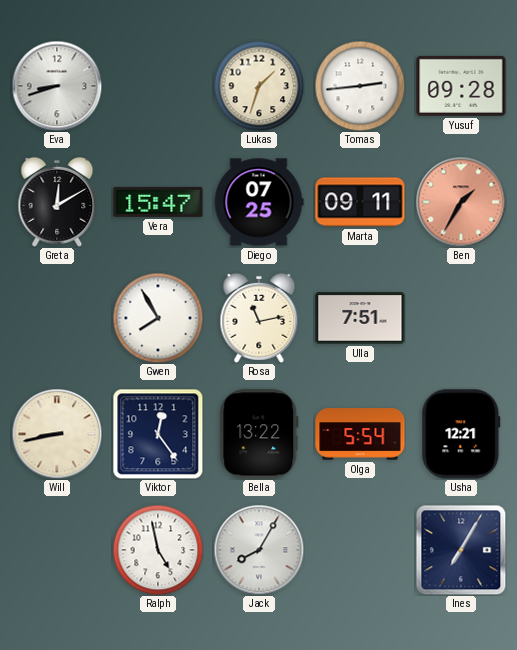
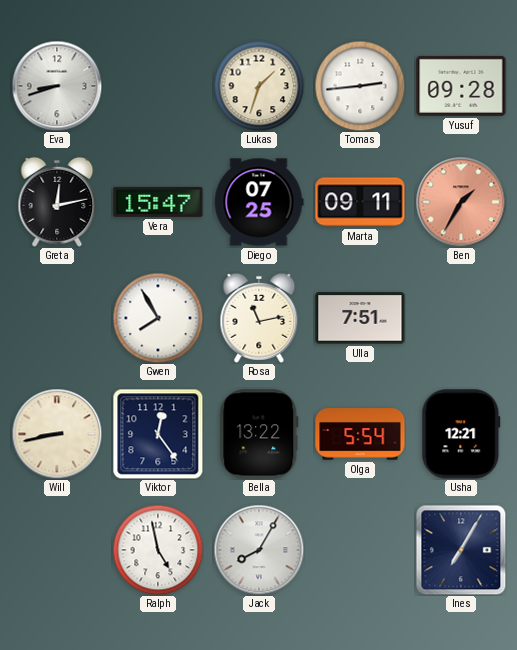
Greta: 12:10 -> 12:13 (57, 202)
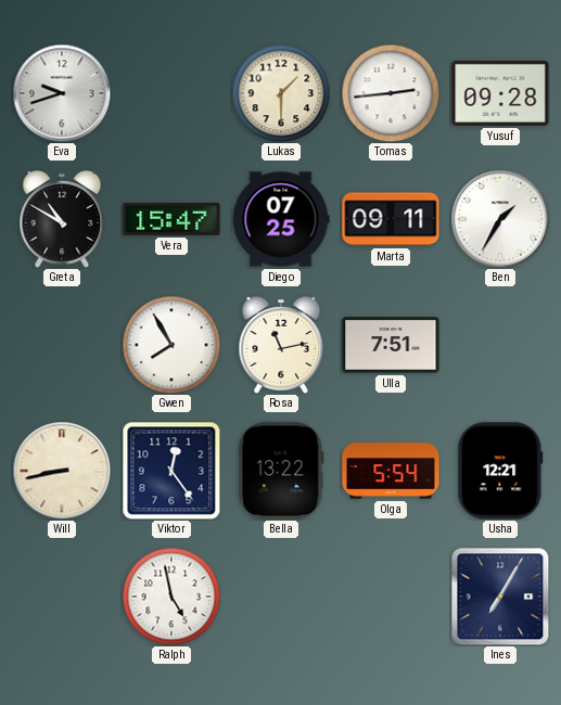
Eva: 8:42 -> 9:42 (62, 93)
Lukas: 1:33 -> 1:30 (281, 93)
Greta: 12:13 -> 10:50 (62, 219)
Ben dial: salmon -> white (500, 219)
Jack: 8:05 -> none (259, 550)
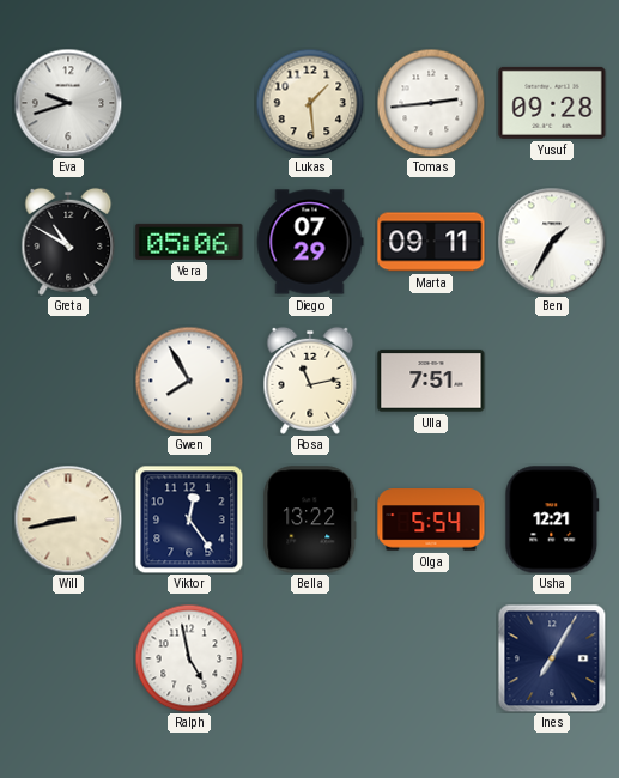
Lukas: 1:30 -> 1:29 (310, 103)
Vera: 15:47 -> 05:06 (189, 242)
Diego: 07:25 -> 07:29 (310, 242)
